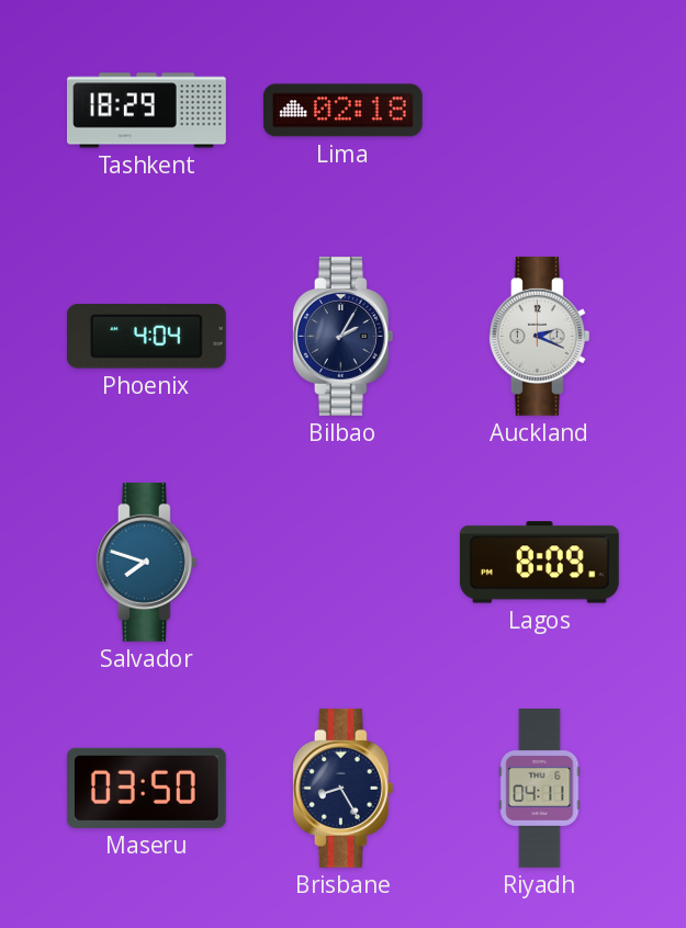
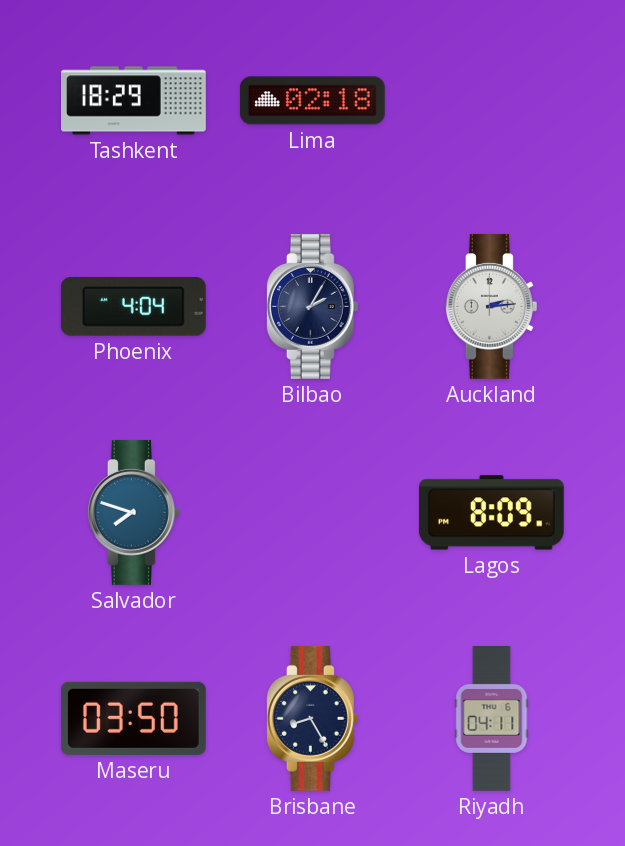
Auckland: 2:19 -> 2:14 (491, 306)
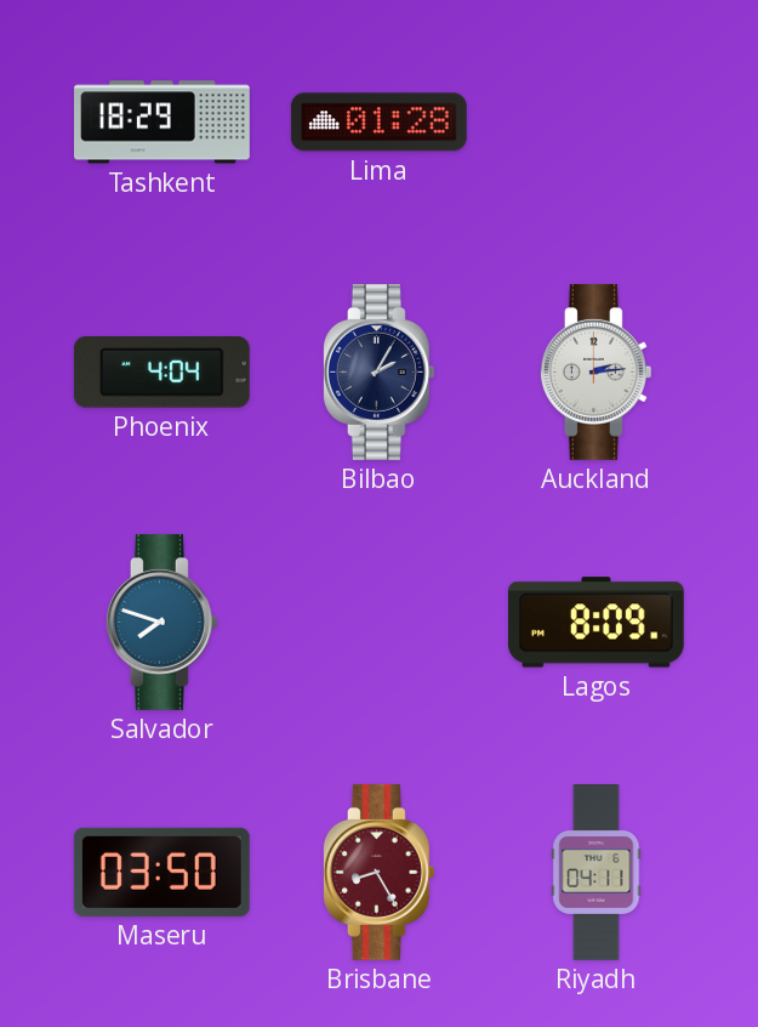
Lima: 02:18 -> 01:28 (378, 123)
Brisbane dial: navy -> burgundy (378, 872)
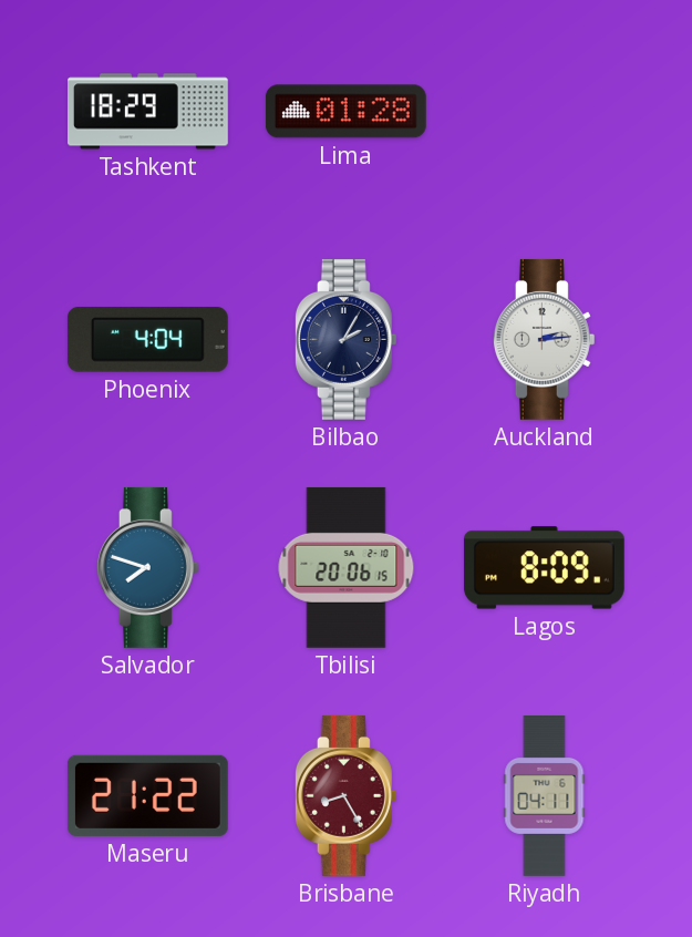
Tbilisi: none -> 20:06 (347, 567)
Maseru: 03:50 -> 21:22 (147, 795)
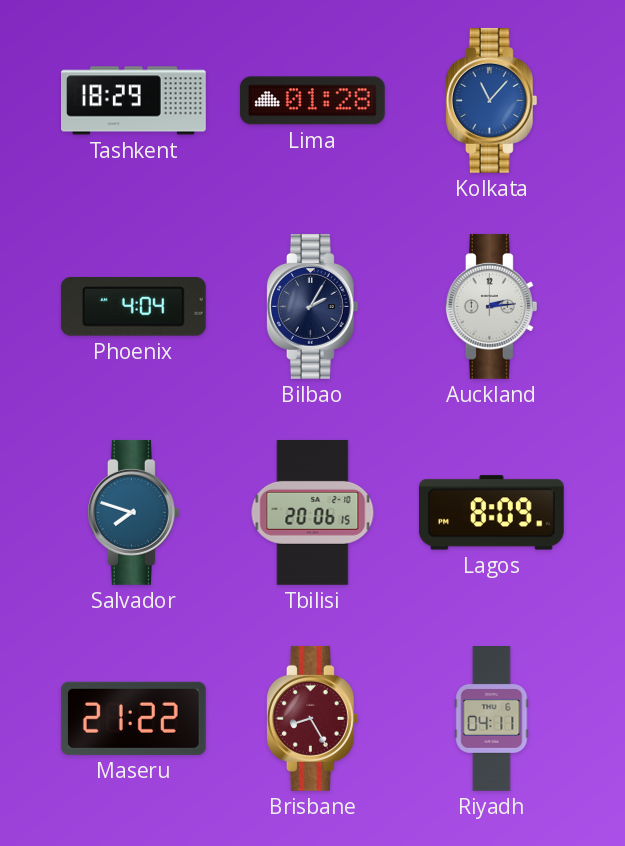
Kolkata: none -> 11:07 (491, 100)
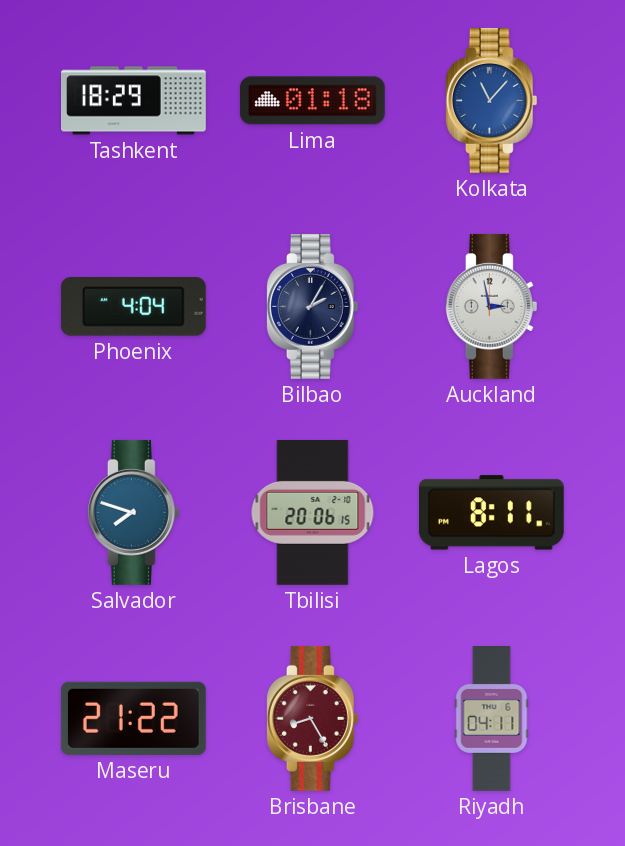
Lima: 01:28 -> 01:18 (312, 101)
Auckland: 2:14 -> 2:58 (491, 306)
Lagos: 8:09 -> 8:11 (491, 513)
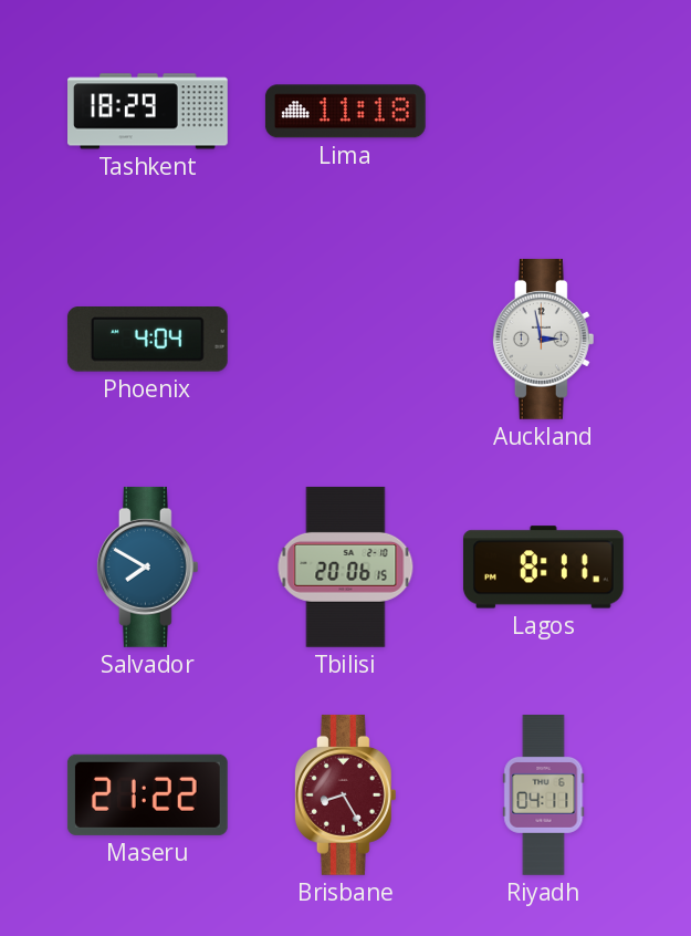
Lima: 01:18 -> 11:18 (345, 112)
Kolkata: 11:07 -> none (491, 100)
Bilbao: 2:05 -> none (312, 306)
Salvador: 7:48 -> 7:50 (147, 566)
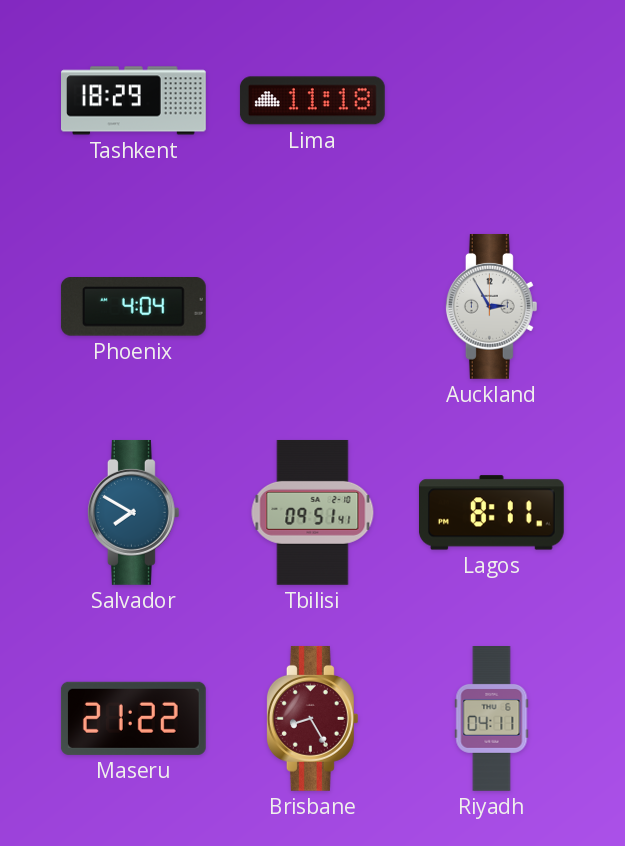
Auckland: 2:58 -> 2:55 (491, 306)
Tbilisi: 20:06 -> 09:51 (313, 512)
